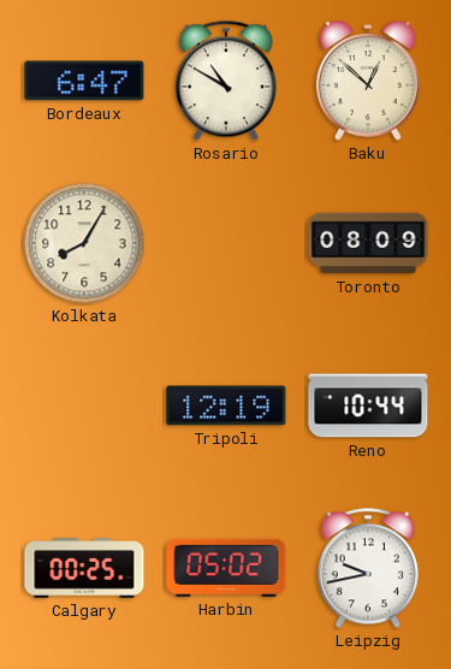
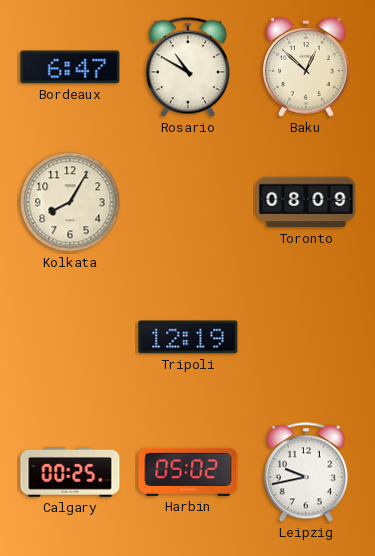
Reno: 10:44 -> none (368, 405)
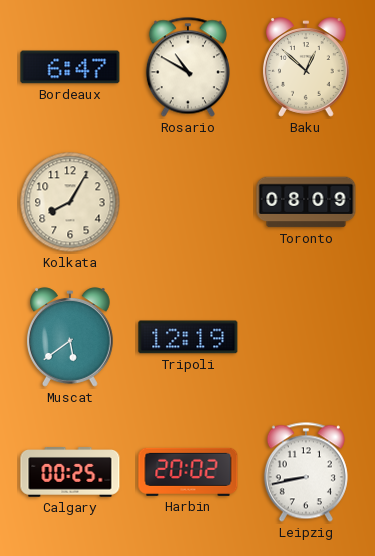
Muscat: none -> 5:39 (70, 337)
Harbin: 05:02 -> 20:02 (188, 472)
Leipzig: 9:43 -> 8:43 (306, 472)
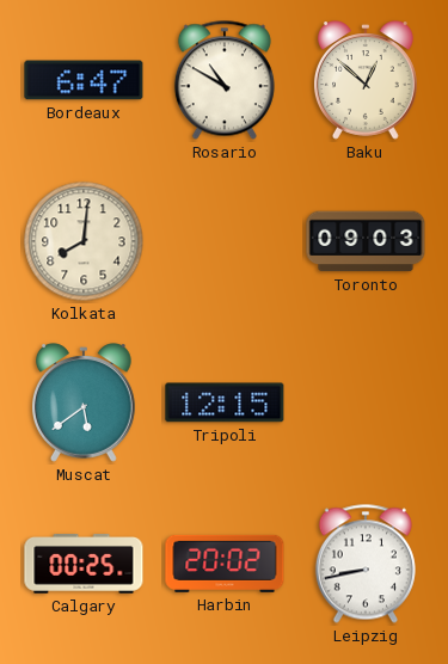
Kolkata: 8:05 -> 8:01 (84, 241)
Toronto: 08:09 -> 09:03 (366, 241)
Tripoli: 12:19 -> 12:15 (225, 402)
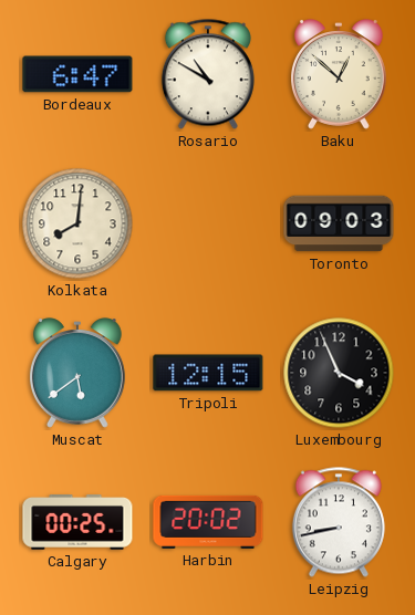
Luxembourg: none -> 3:56 (339, 373)
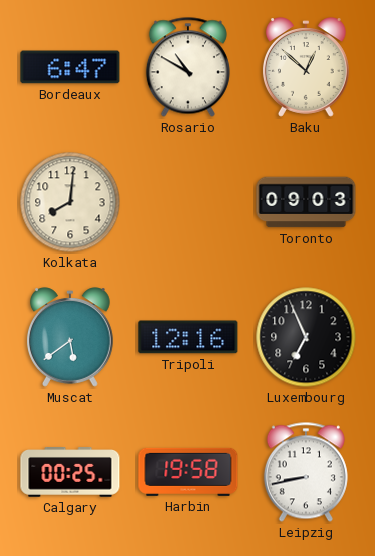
Tripoli: 12:15 -> 12:16 (188, 337)
Luxembourg: 3:56 -> 6:56 (306, 337)
Harbin: 20:02 -> 19:58 (188, 472)
